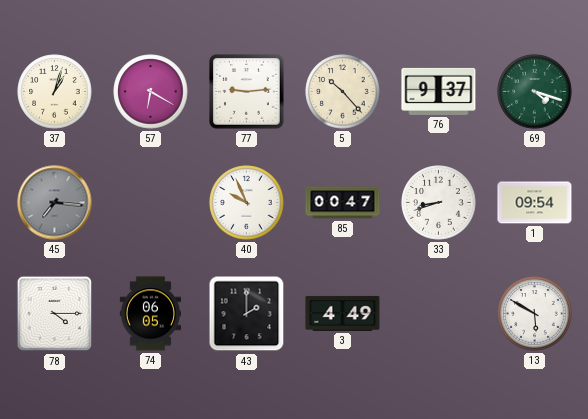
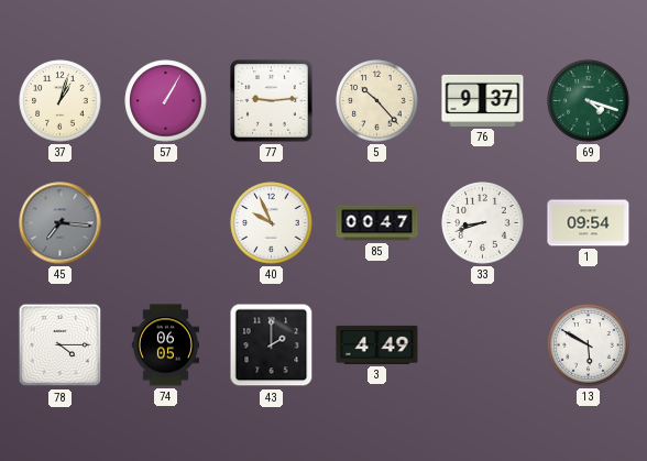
57: 6:20 -> 1:05 (166, 101)
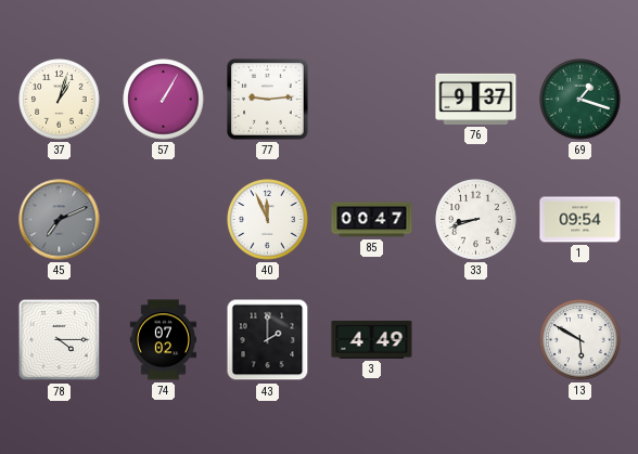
5: 10:23 -> none (377, 101)
69: 4:18 -> 1:18 (580, 100)
45: 7:16 -> 7:11 (60, 220)
40: 9:56 -> 11:56 (268, 220)
74: 06:05 -> 07:02 (163, 340)
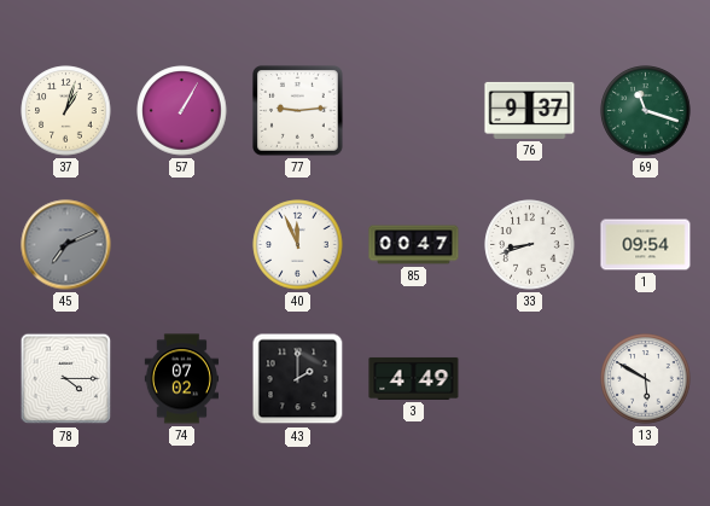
69: 1:18 -> 11:18 (646, 111)
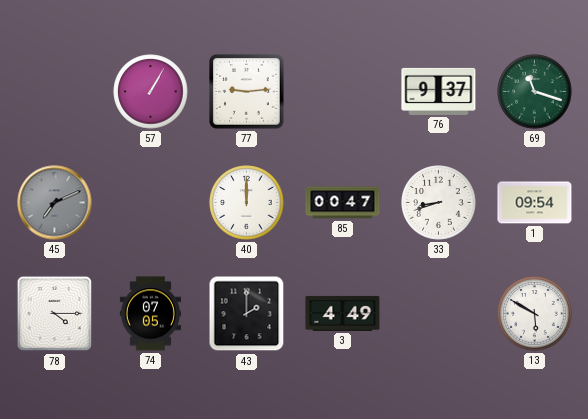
37: 1:03 -> none (66, 111)
40: 11:56 -> 12:00 (247, 203)
74: 07:02 -> 07:05 (150, 314)
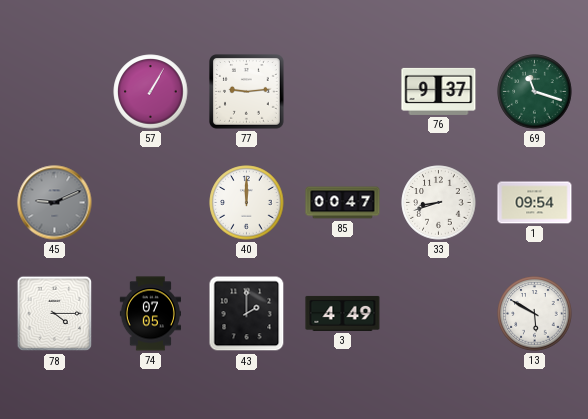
45: 7:11 -> 9:11 (55, 203)
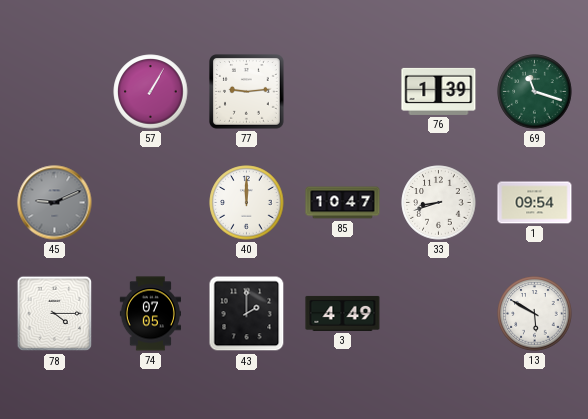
76: 9:37 -> 1:39 (439, 91)
85: 00:47 -> 10:47 (343, 203)
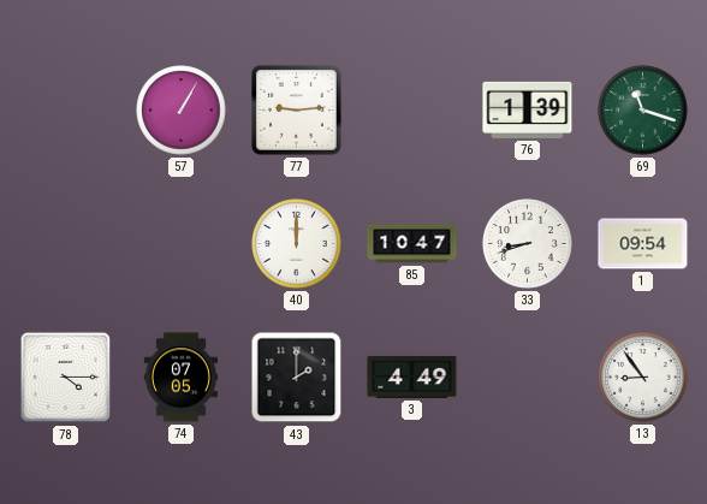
45: 9:11 -> none (55, 203)
13: 5:50 -> 8:54 (643, 378)
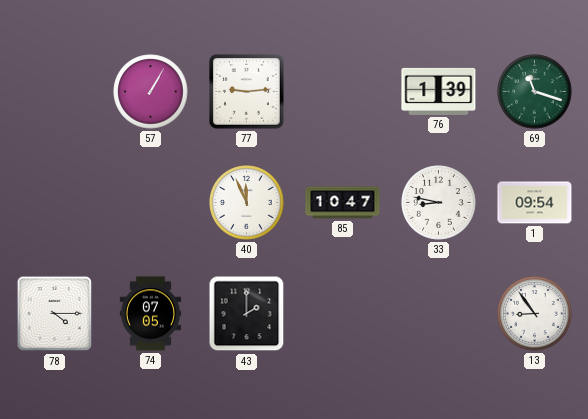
40: 12:00 -> 11:56 (247, 203)
33: 8:42 -> 8:47 (439, 203)
3: 4:49 -> none (412, 376)
